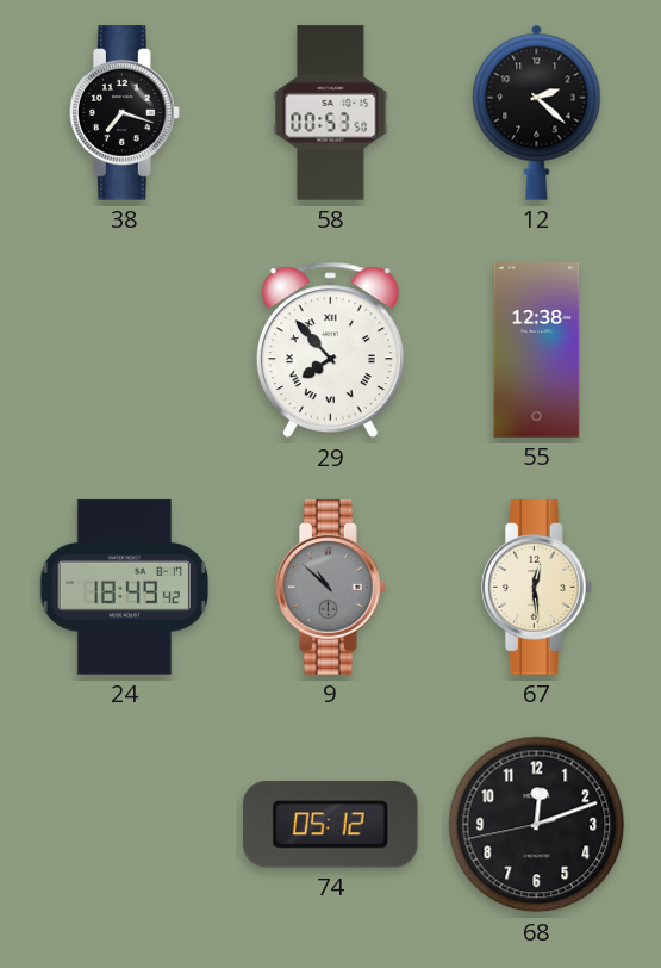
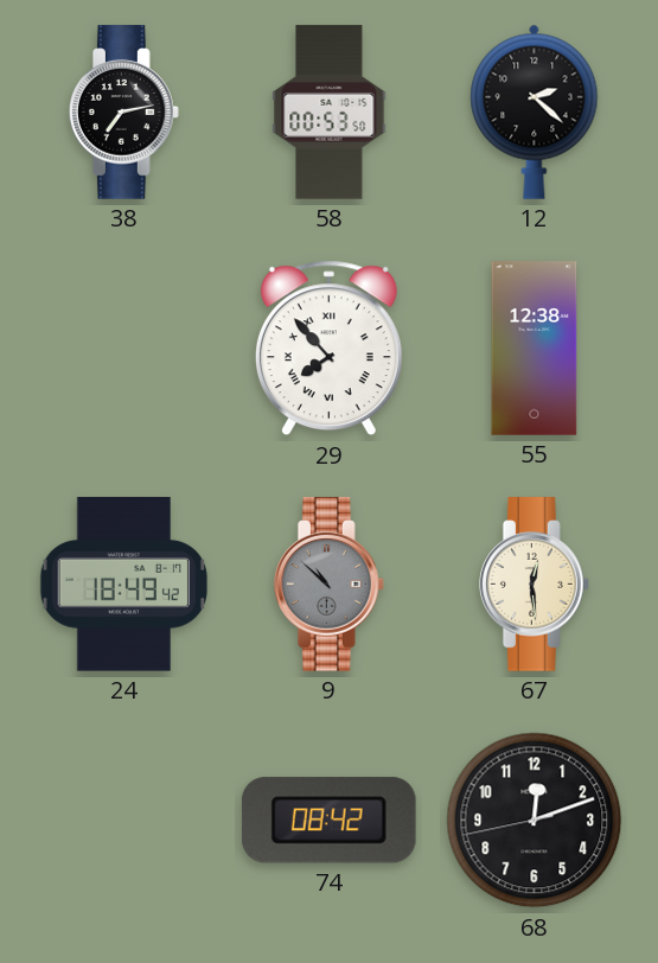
38: 7:18 -> 7:13 (123, 113)
74: 05:12 -> 08:42 (328, 821)
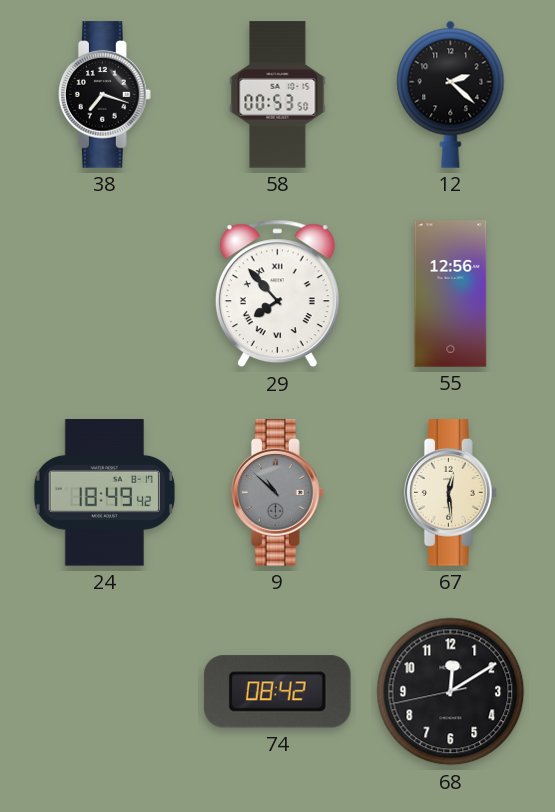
38: 7:13 -> 7:18 (104, 95)
55: 12:38 -> 12:56 (451, 294)
68: 12:11 -> 12:09 (451, 692)
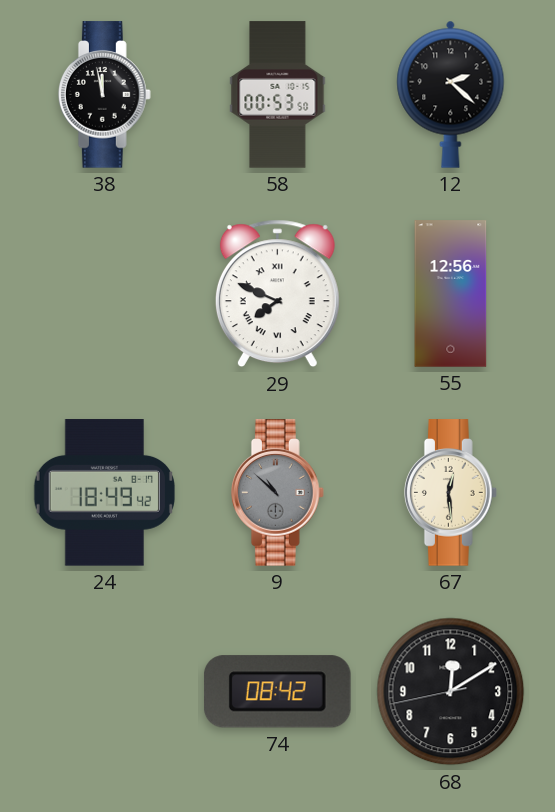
38: 7:18 -> 11:58 (104, 95)
29: 7:53 -> 7:49 (277, 294)
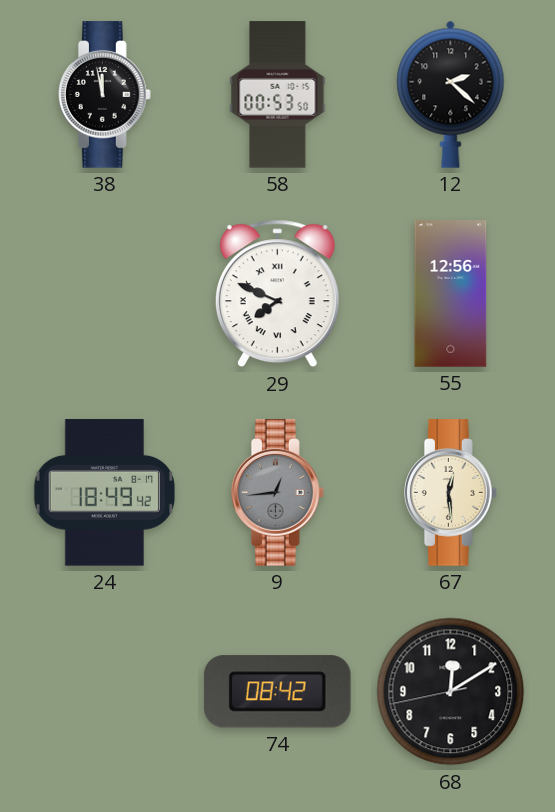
9: 10:52 -> 12:44 (277, 493)
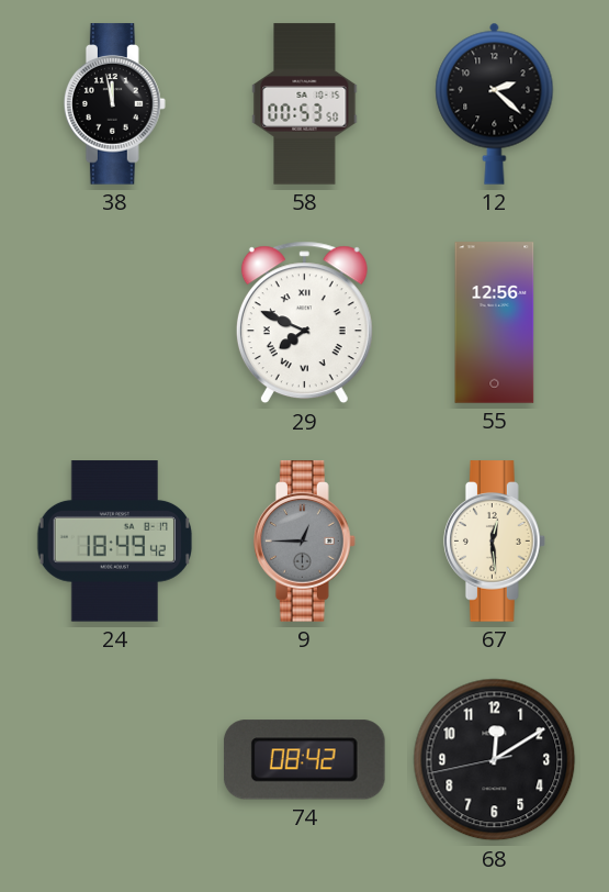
9: 12:44 -> 12:45 (304, 542)
